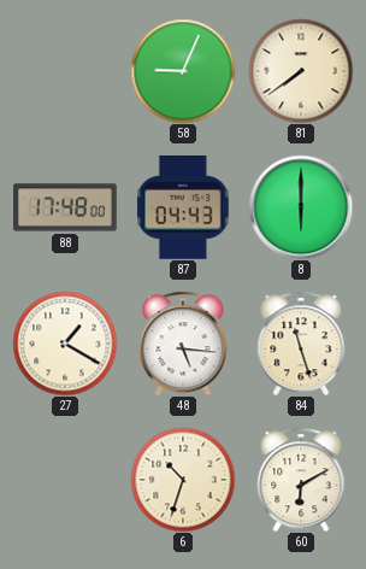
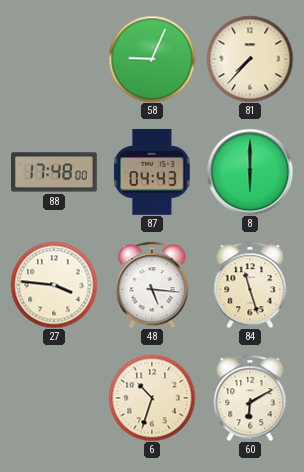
81: 7:39 -> 7:37 (250, 59)
27: 1:20 -> 3:46 (54, 285)
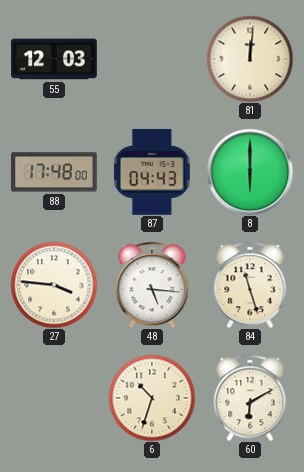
55: none -> 12:03 (55, 59)
58: 9:04 -> none (152, 59)
81: 7:37 -> 12:01 (250, 59)
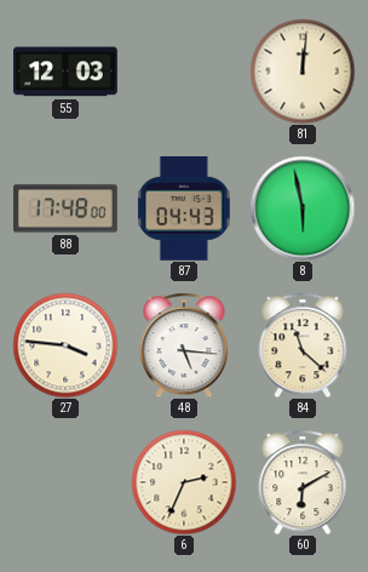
8: 6:00 -> 5:58 (303, 208)
84: 11:27 -> 11:22 (303, 345)
6: 10:33 -> 2:34 (184, 482)
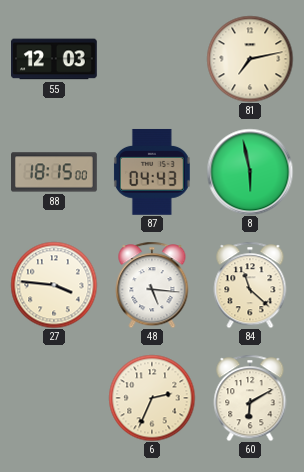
81: 12:01 -> 7:13 (250, 59)
88: 17:48 -> 18:15 (54, 172)
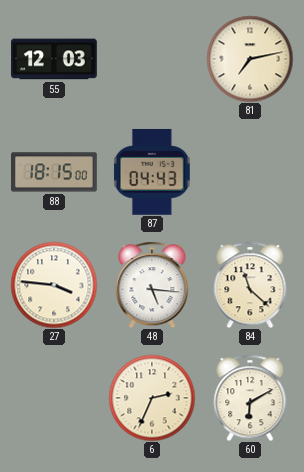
8: 5:58 -> none (250, 172)
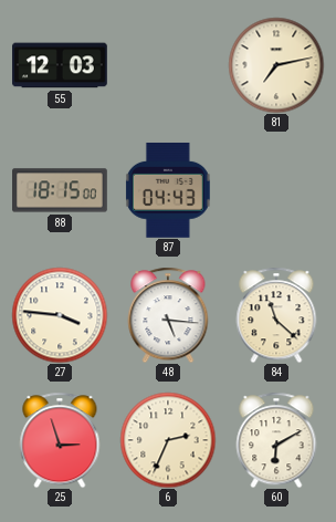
25: none -> 2:57 (60, 440)
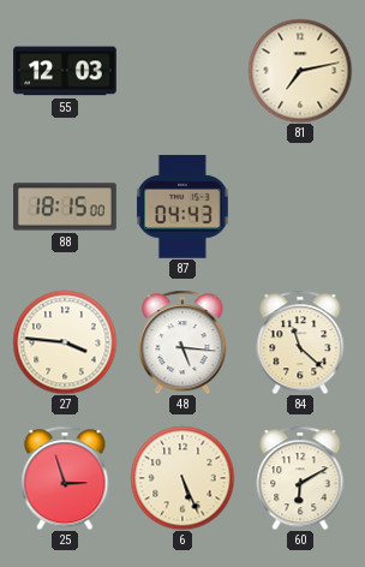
6: 2:34 -> 5:26 (182, 478)
